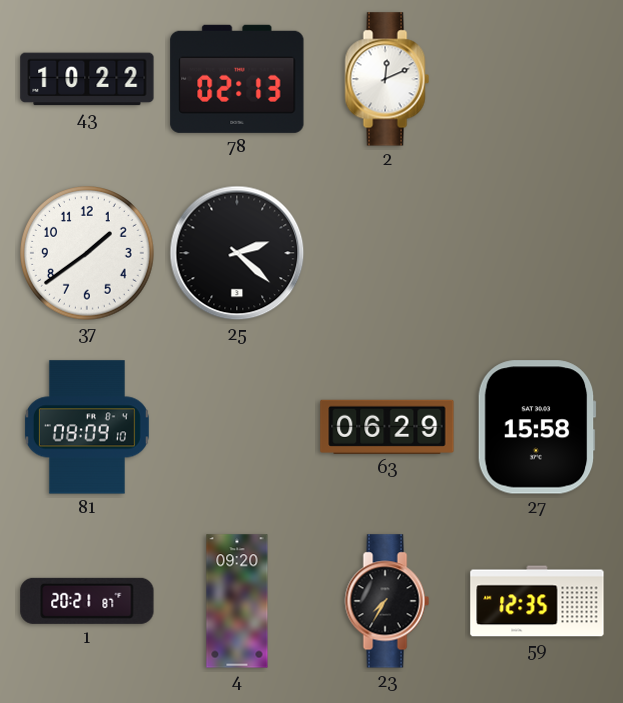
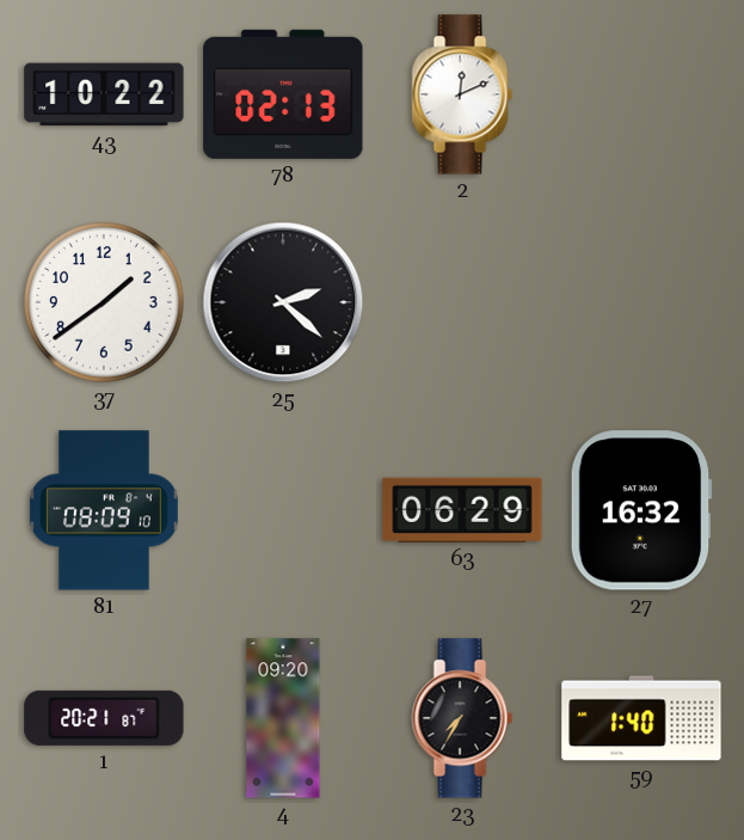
27: 15:58 -> 16:32 (641, 510)
59: 12:35 -> 1:40 (641, 718)
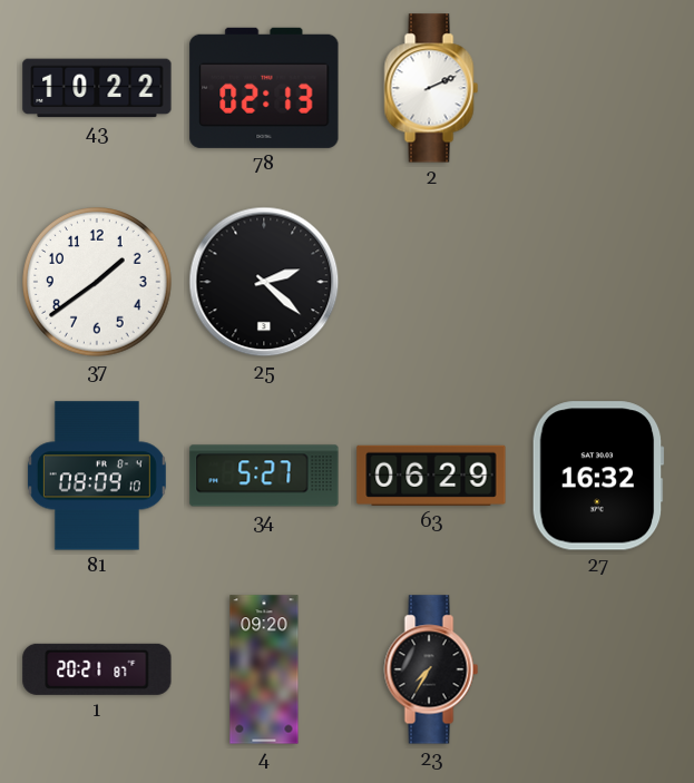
2: 12:11 -> 2:11 (431, 88)
34: none -> 5:27 (264, 476)
59: 1:40 -> none (641, 718)
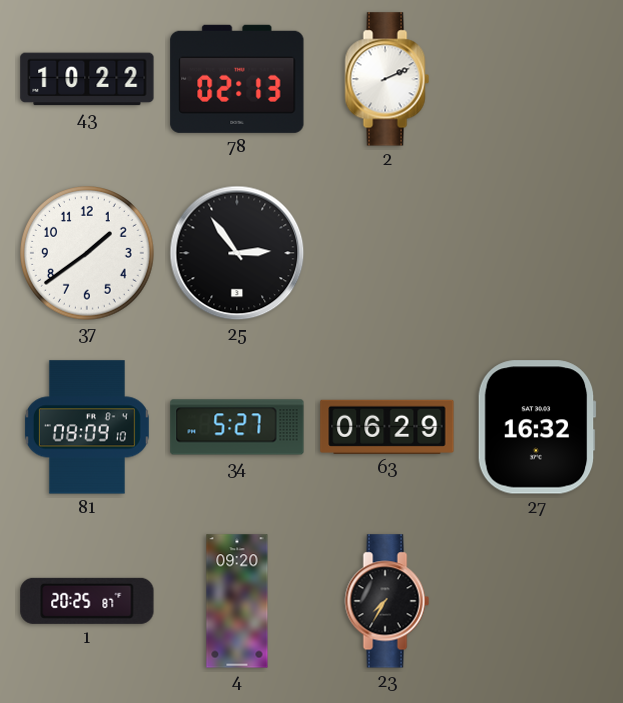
25: 2:22 -> 2:54 (237, 253)
1: 20:21 -> 20:25 (87, 601)
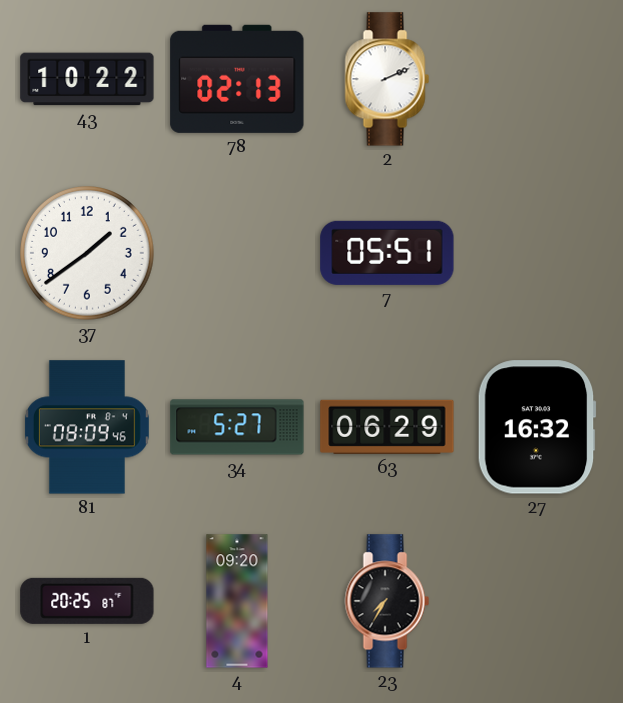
25: 2:54 -> none (237, 253)
7: none -> 05:51 (387, 253)
81: 08:09:10 -> 08:09:46 (87, 427)
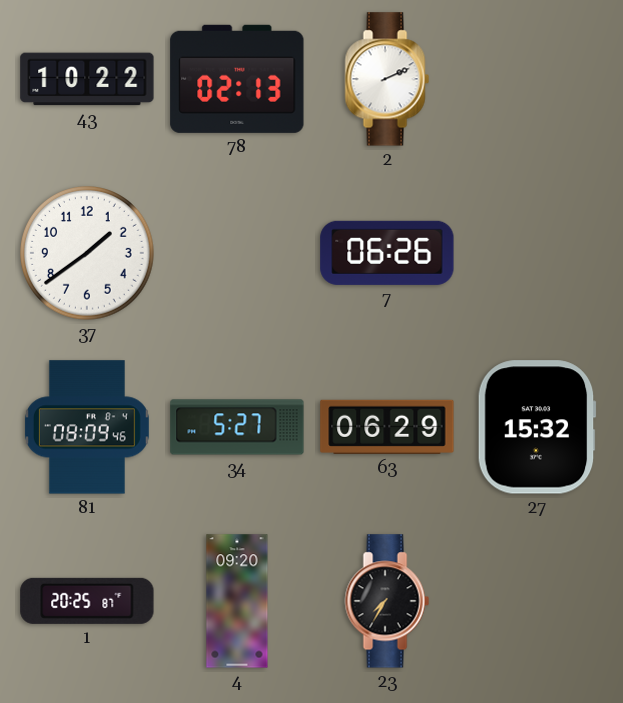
7: 05:51 -> 06:26 (387, 253)
27: 16:32 -> 15:32 (537, 427)
